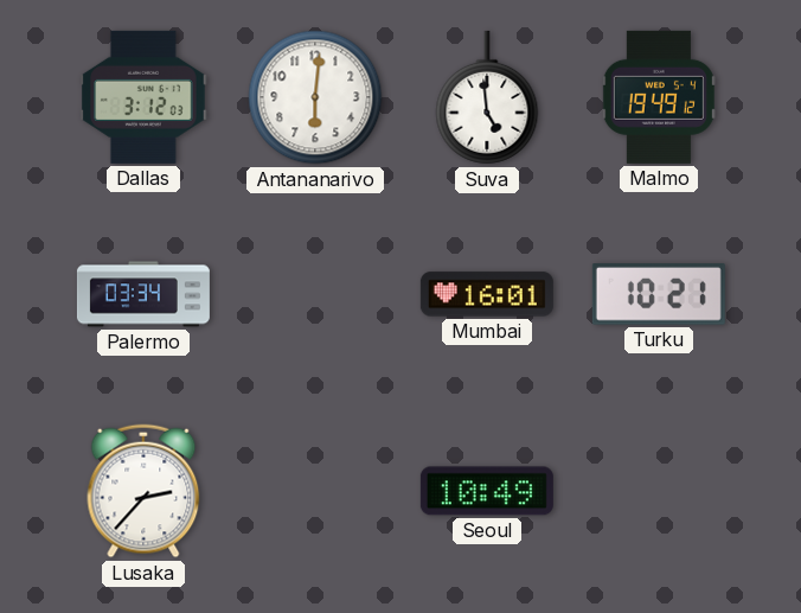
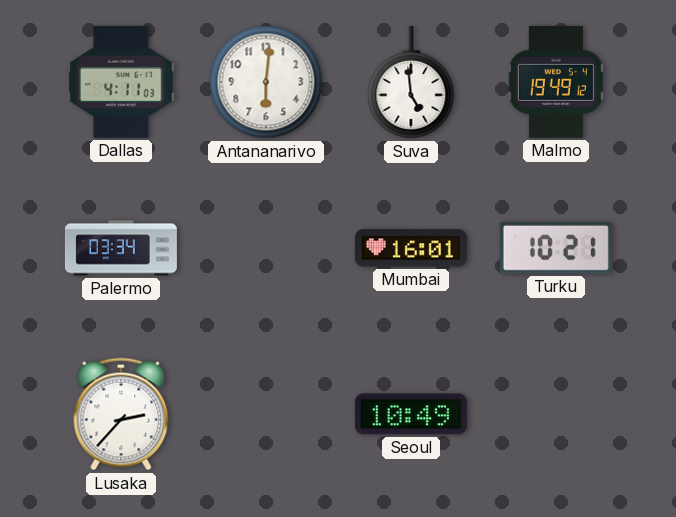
Dallas: 3:12 -> 4:11 (121, 82)
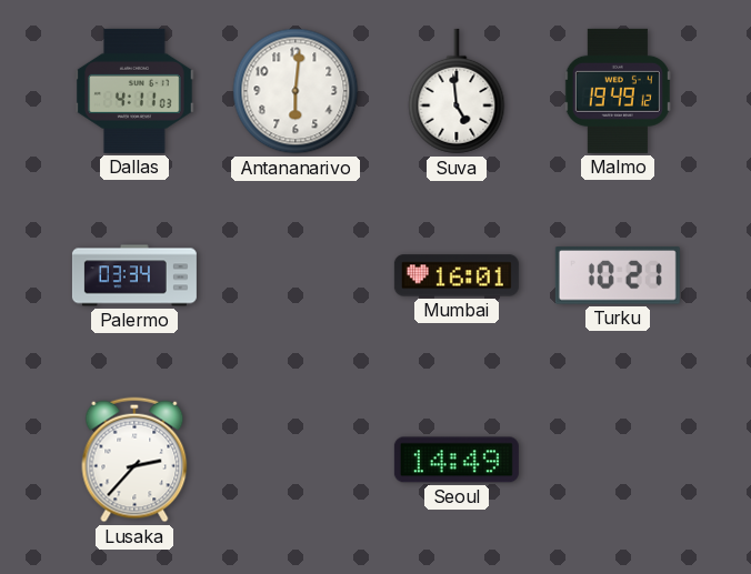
Seoul: 10:49 -> 14:49 (457, 460)
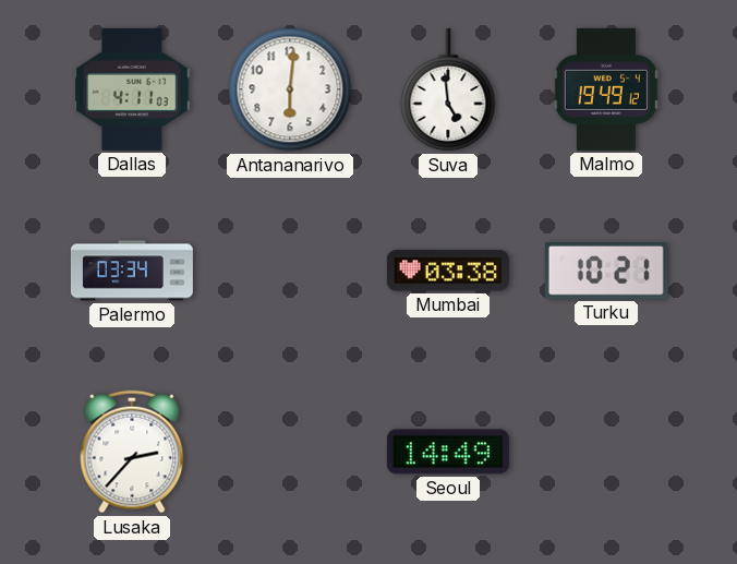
Mumbai: 16:01 -> 03:38 (448, 271)
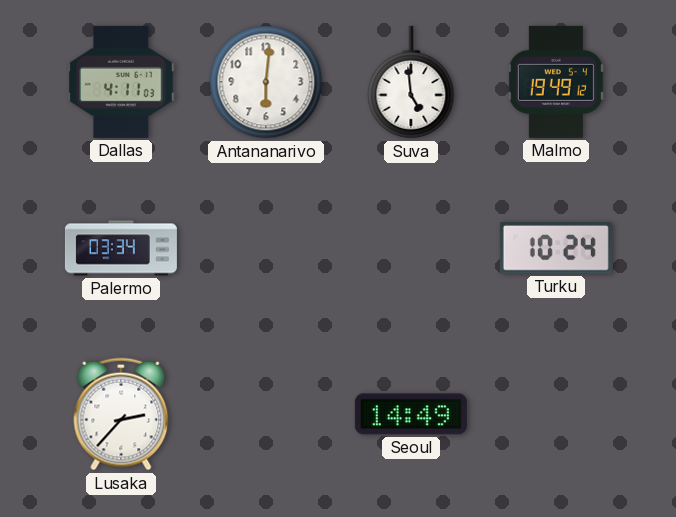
Mumbai: 03:38 -> none (448, 271)
Turku: 10:21 -> 10:24 (556, 249)
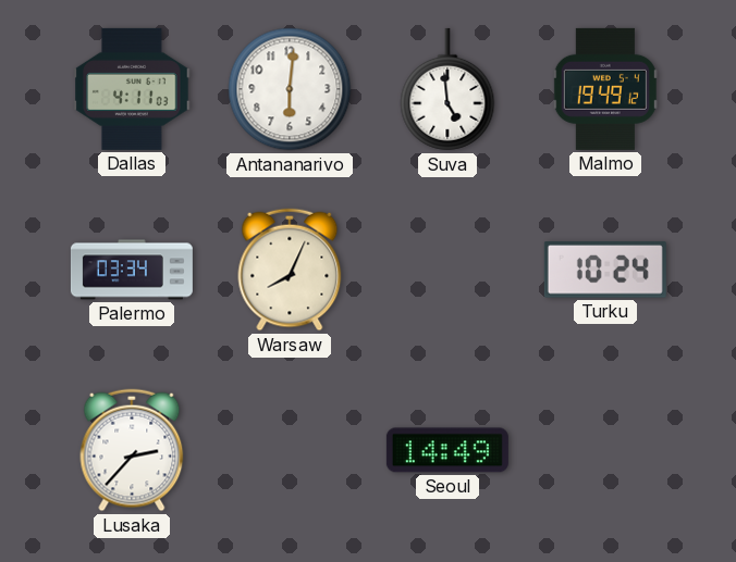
Warsaw: none -> 8:04 (290, 270)
